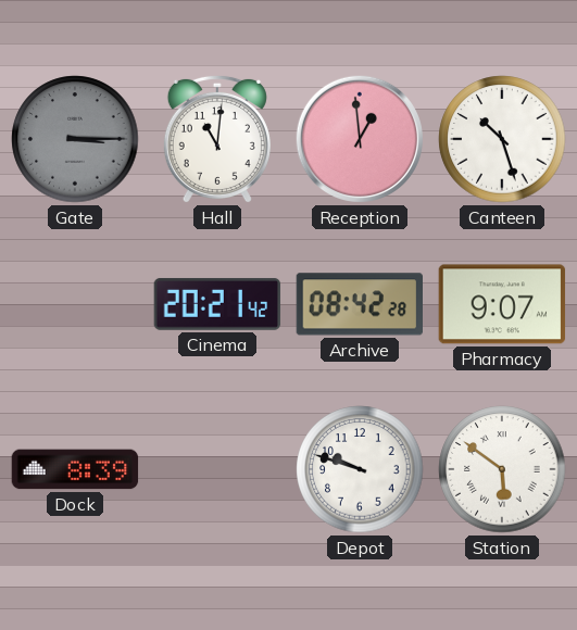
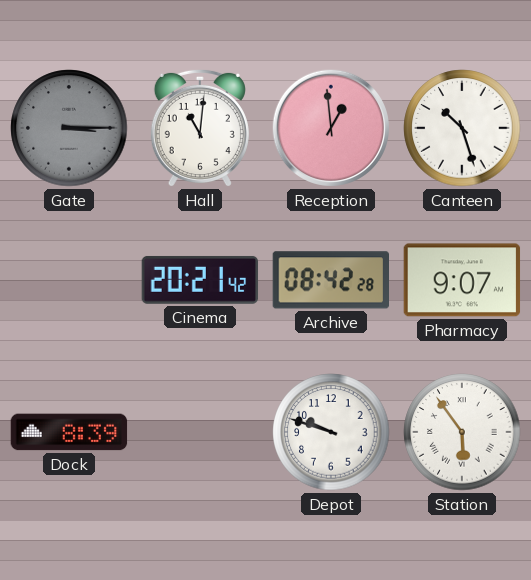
Station: 5:51 -> 5:54 (462, 432)
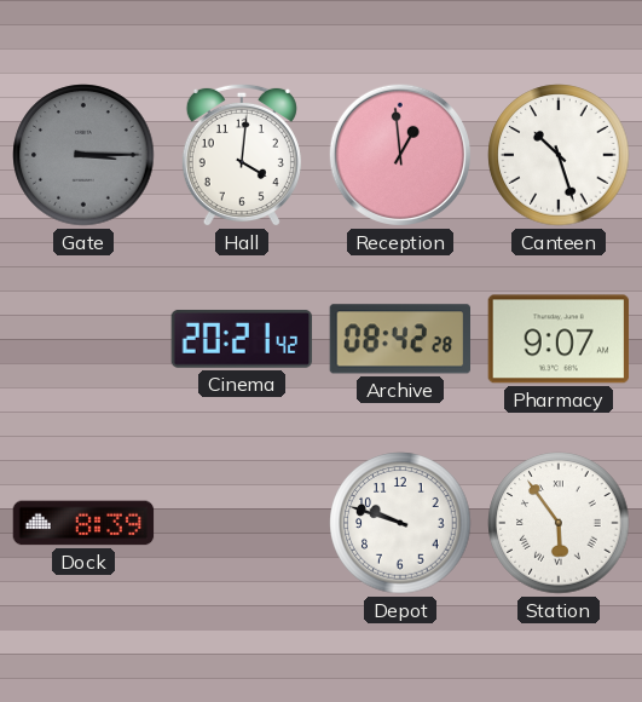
Hall: 11:01 -> 4:01 (242, 155)
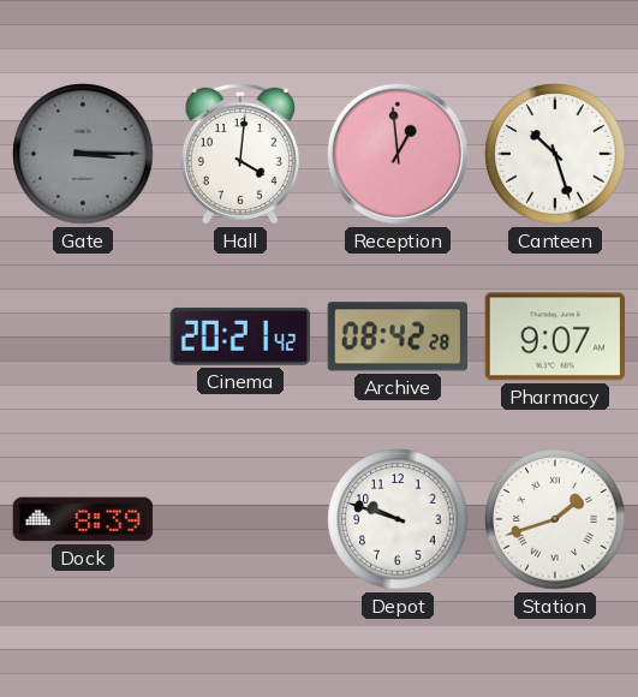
Station: 5:54 -> 1:42 (555, 519)
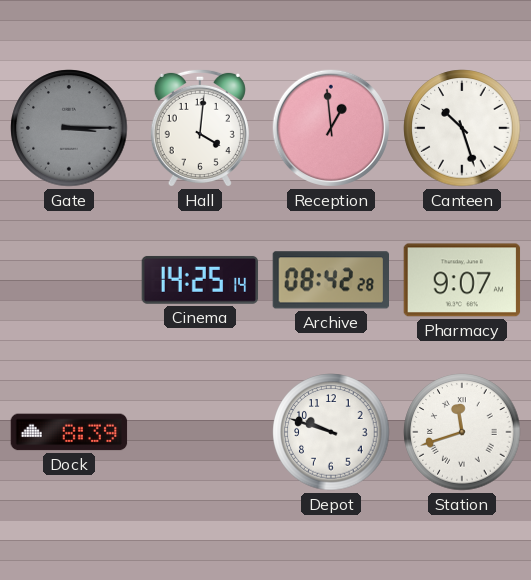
Cinema: 20:21 -> 14:25 (200, 280)
Station: 1:42 -> 11:42 (462, 432)
